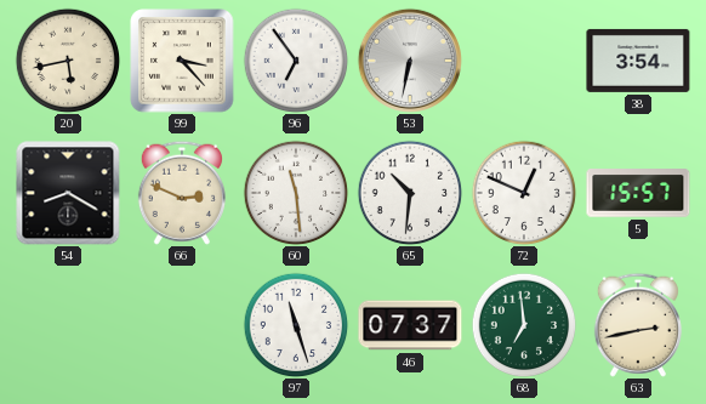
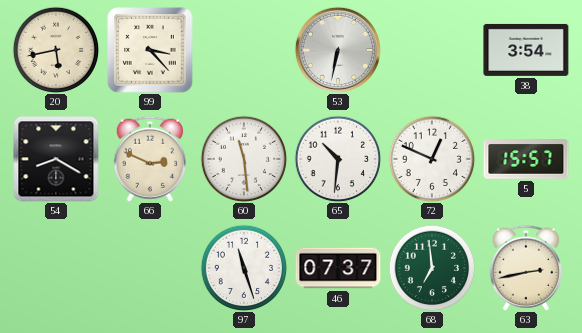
96: 6:54 -> none (296, 61)
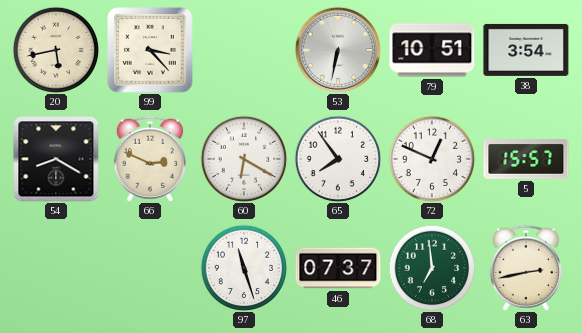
79: none -> 10:51 (432, 50)
60: 11:29 -> 6:20 (244, 159)
65: 10:31 -> 7:54 (338, 159)
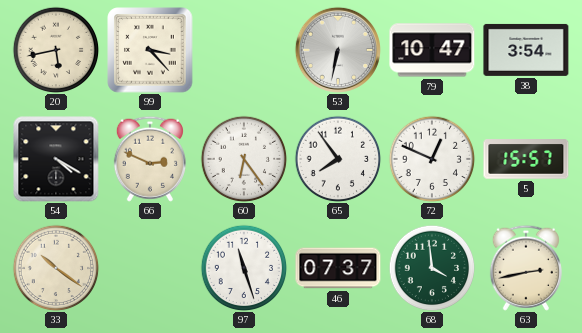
79: 10:51 -> 10:47 (432, 50)
54: 8:20 -> 4:20 (56, 159)
60: 6:20 -> 6:24 (244, 159)
33: none -> 10:21 (56, 268)
68: 6:59 -> 3:59 (432, 268)
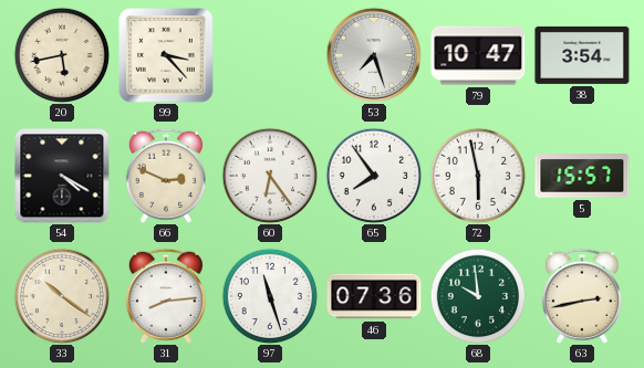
53: 6:32 -> 7:27 (374, 55)
72: 12:49 -> 5:58 (478, 176)
31: none -> 8:14 (166, 296)
46: 07:37 -> 07:36 (374, 296)
68: 3:59 -> 9:59 (478, 296)
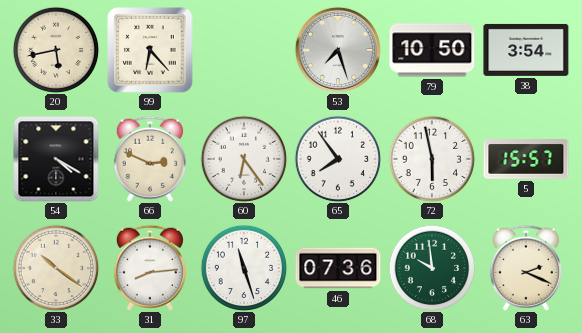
99: 3:23 -> 6:23 (150, 50)
79: 10:47 -> 10:50 (432, 50)
63: 2:43 -> 2:19 (526, 268)
